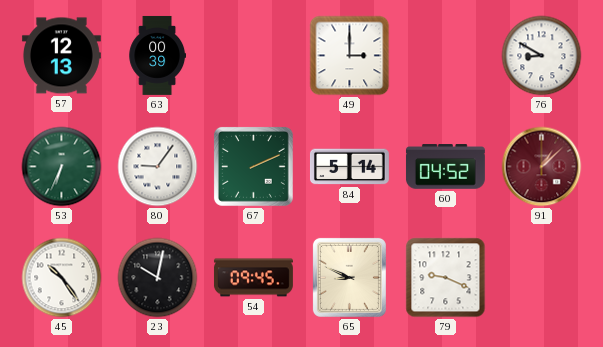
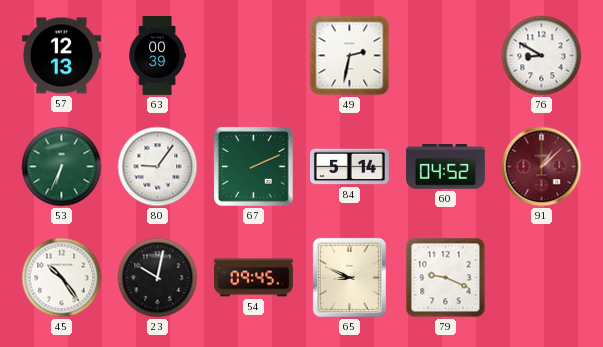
49: 3:00 -> 2:32 (350, 56)
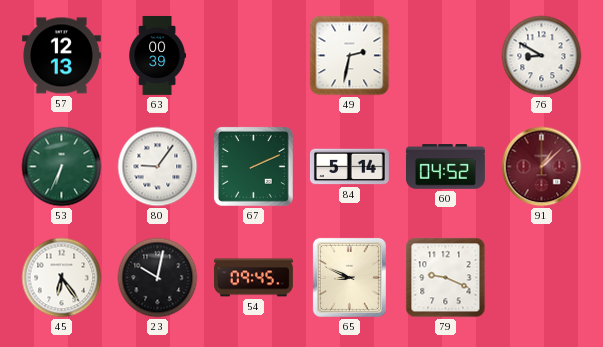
45: 10:24 -> 6:24 (62, 278)
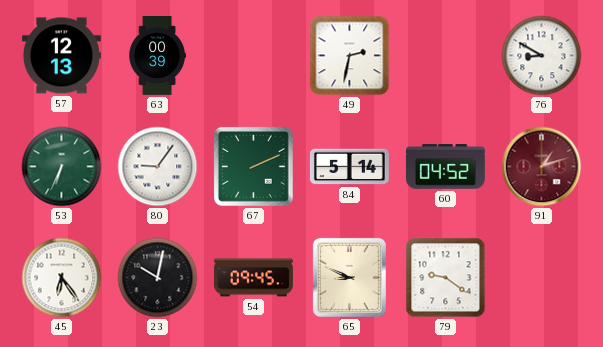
91: 1:08 -> 1:12 (542, 167)
79: 9:19 -> 9:21 (446, 278)
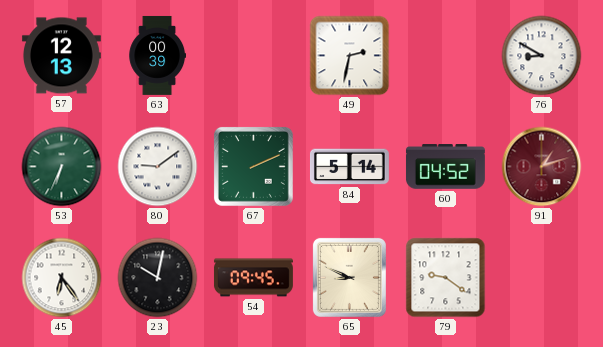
80: 9:06 -> 9:09 (158, 167)
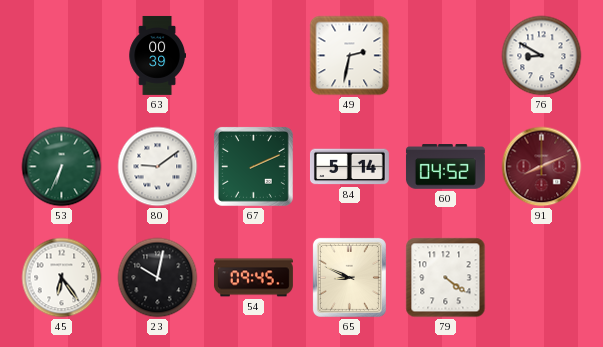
57: 12:13 -> none (61, 56)
91: 1:12 -> 8:11 (542, 167)
79: 9:21 -> 4:21 (446, 278)
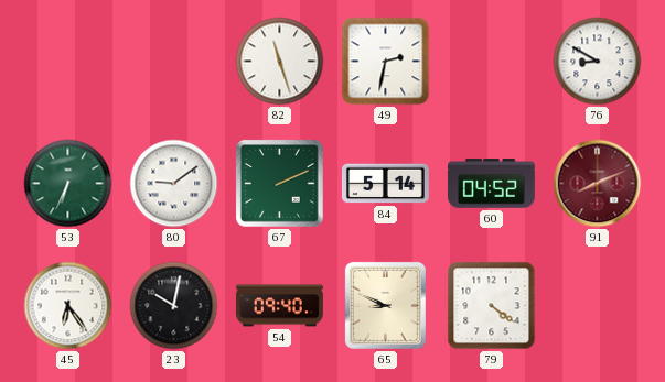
63: 00:39 -> none (157, 55)
82: none -> 11:27 (280, 62)
54: 09:45 -> 09:40 (279, 306)
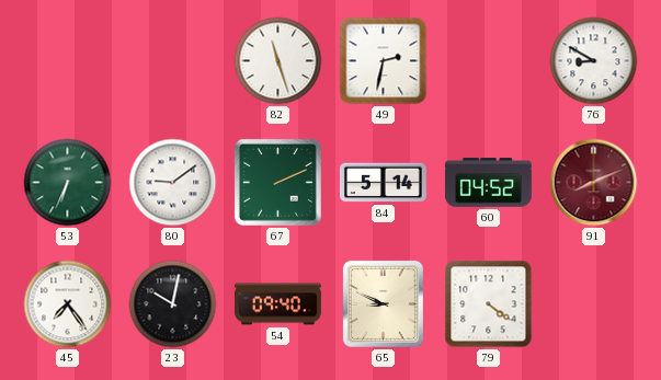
45: 6:24 -> 7:24 (68, 304)
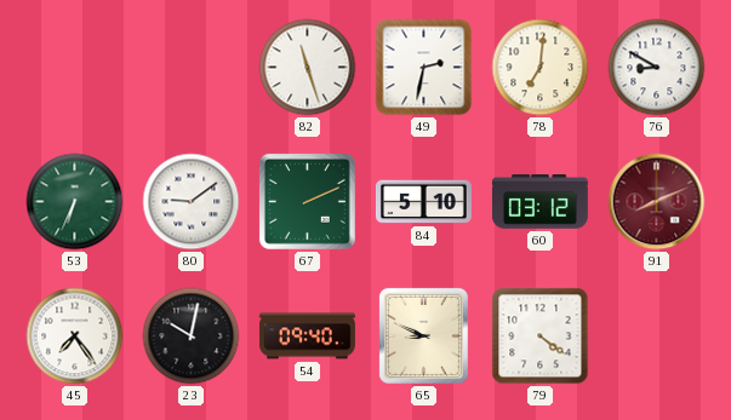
78: none -> 7:01 (541, 68)
84: 5:14 -> 5:10 (423, 202)
60: 04:52 -> 03:12 (539, 202)
